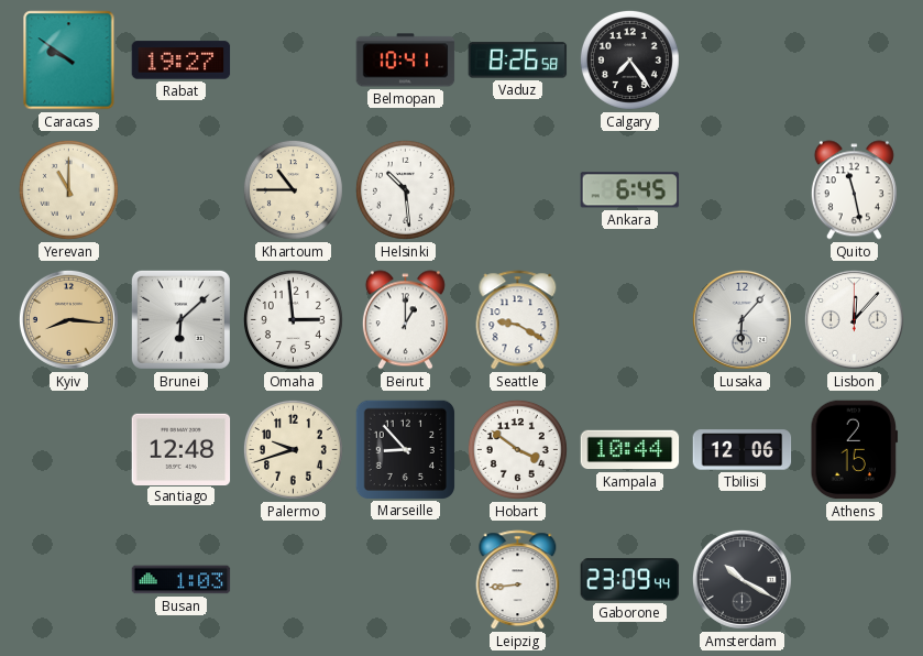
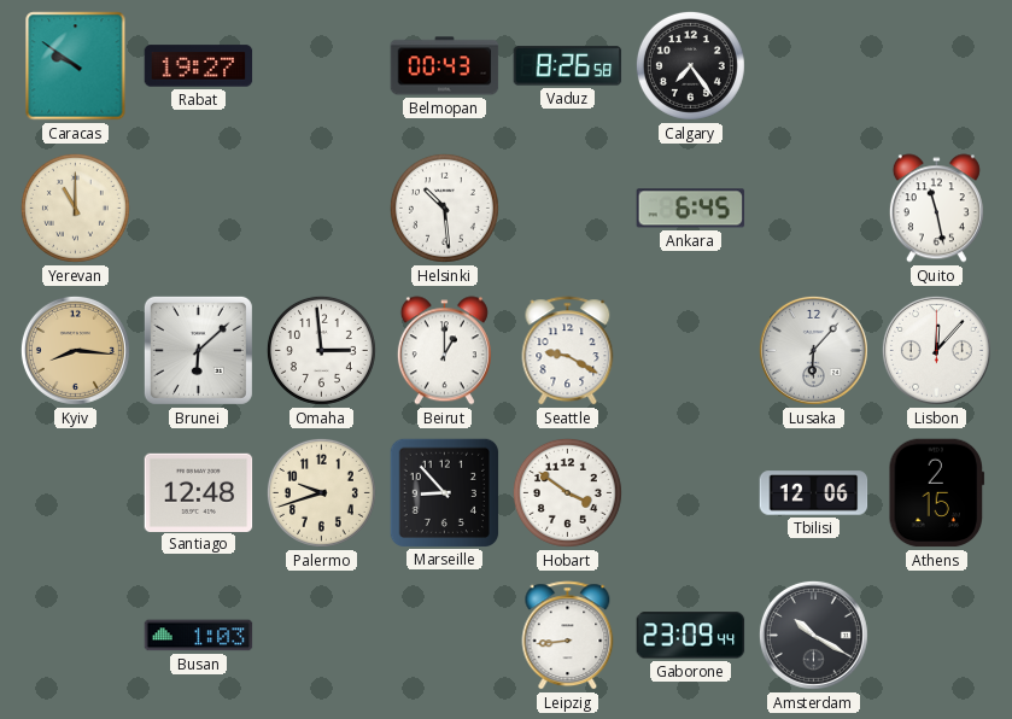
Belmopan: 10:41 -> 00:43 (445, 66)
Khartoum: 10:45 -> none (293, 189)
Kampala: 10:44 -> none (630, 450)
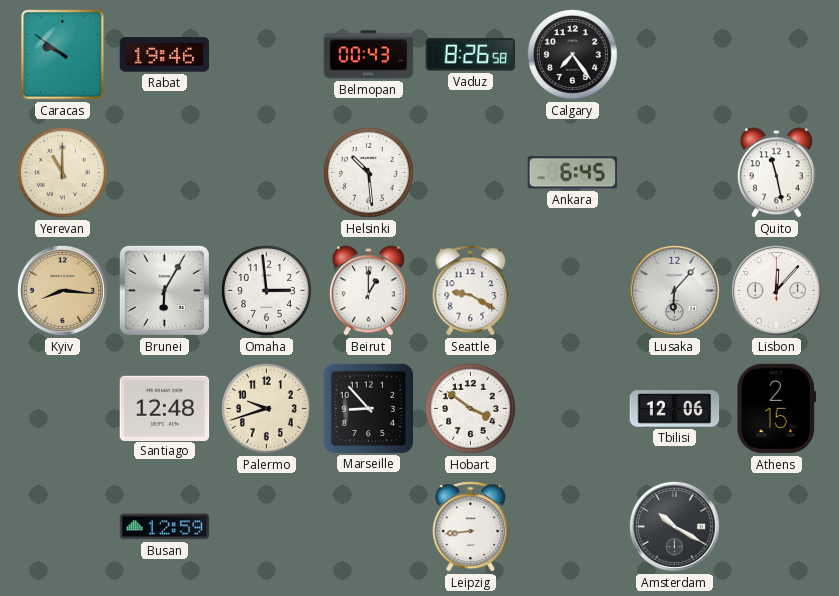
Rabat: 19:27 -> 19:46 (165, 55)
Brunei: 6:08 -> 6:05 (164, 290)
Busan: 1:03 -> 12:59 (165, 527)
Gaborone: 23:09 -> none (691, 636)
